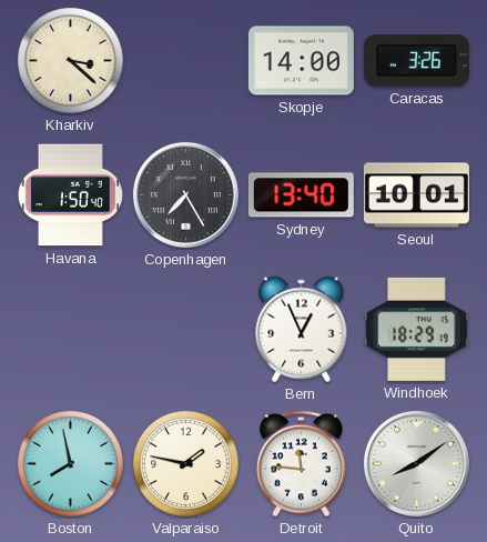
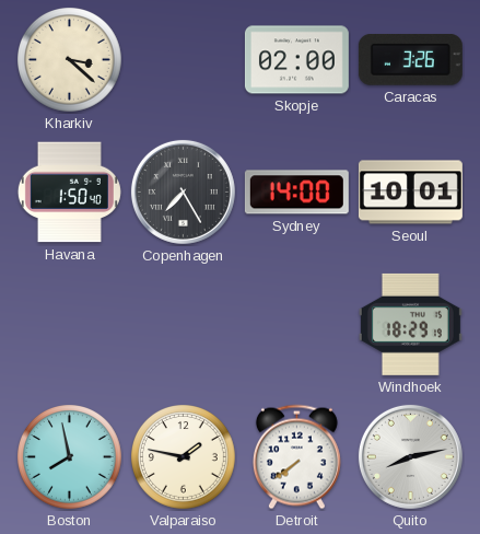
Skopje: 14:00 -> 02:00 (296, 60)
Sydney: 13:40 -> 14:00 (296, 193)
Bern: 12:56 -> none (302, 330)
Detroit: 11:46 -> 7:39 (296, 457)
Quito: 8:09 -> 8:13 (410, 456)
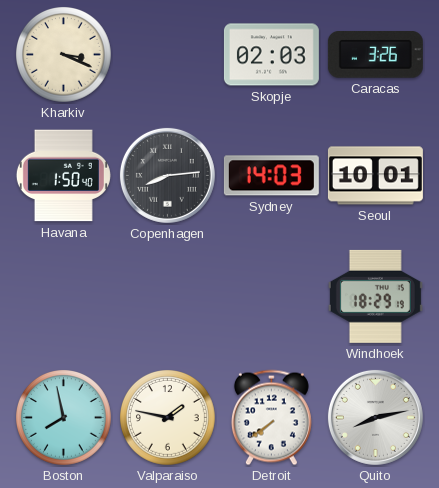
Kharkiv: 3:22 -> 3:19 (64, 55)
Skopje: 02:00 -> 02:03 (271, 55)
Copenhagen: 7:25 -> 8:14 (167, 175)
Sydney: 14:00 -> 14:03 (271, 176)
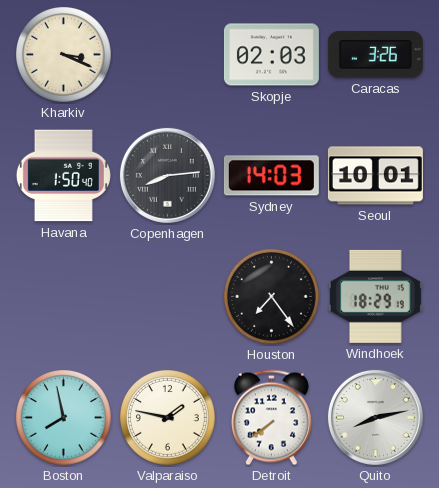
Houston: none -> 7:24 (272, 297)
